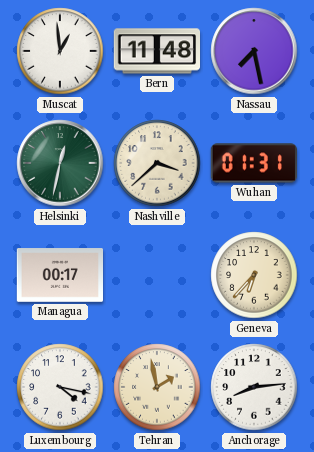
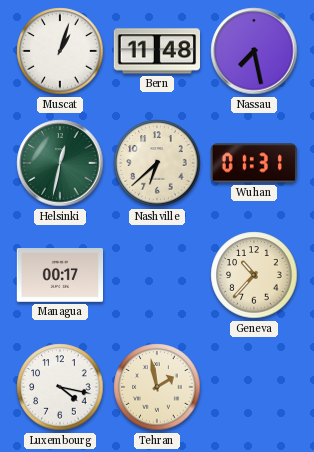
Muscat: 12:59 -> 1:03 (60, 51)
Nashville: 3:38 -> 6:38 (157, 163)
Geneva: 6:37 -> 10:37 (254, 275)
Anchorage: 8:14 -> none (254, 387)
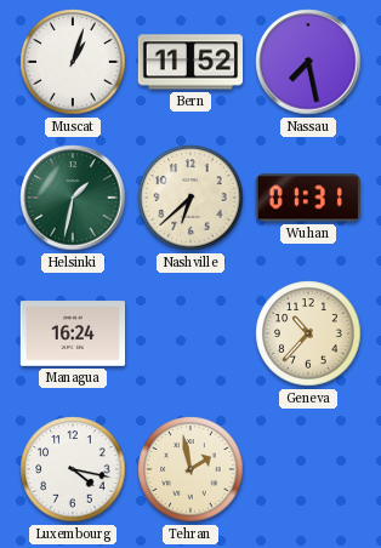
Bern: 11:48 -> 11:52 (189, 62)
Helsinki: 12:32 -> 1:32 (73, 198)
Managua: 00:17 -> 16:24 (72, 333)
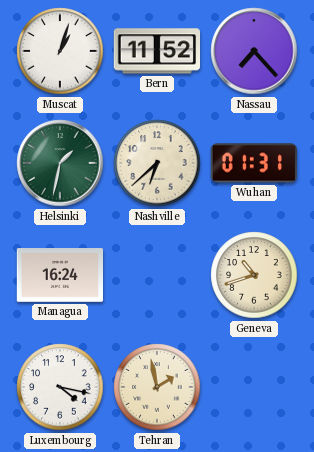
Nassau: 7:28 -> 7:23 (254, 51)
Geneva: 10:37 -> 10:42 (254, 275)
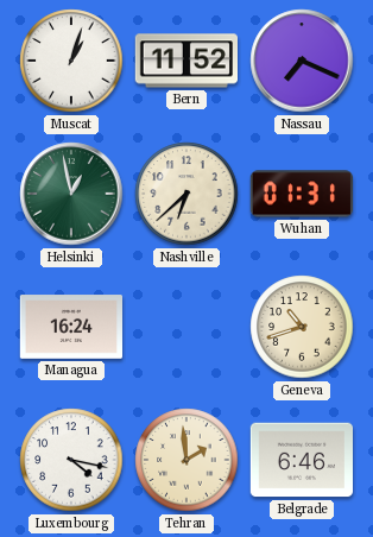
Nassau: 7:23 -> 7:19 (302, 61)
Helsinki: 1:32 -> 12:58 (71, 194)
Tehran: 1:58 -> 1:59 (186, 460)
Belgrade: none -> 6:46 (301, 460)
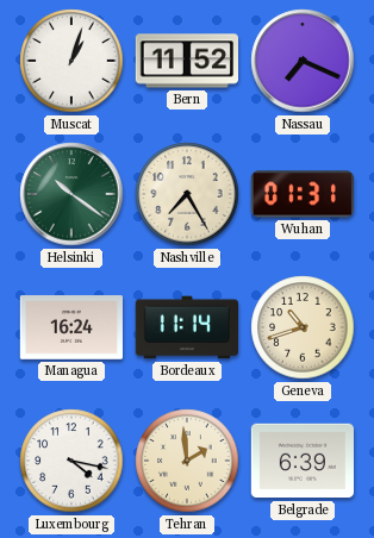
Helsinki: 12:58 -> 10:21 (71, 194)
Nashville: 6:38 -> 7:25 (187, 194)
Bordeaux: none -> 11:14 (186, 327)
Belgrade: 6:46 -> 6:39 (301, 461)
